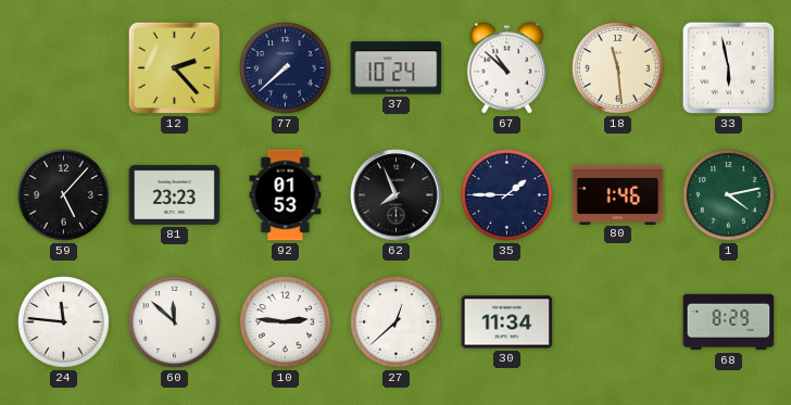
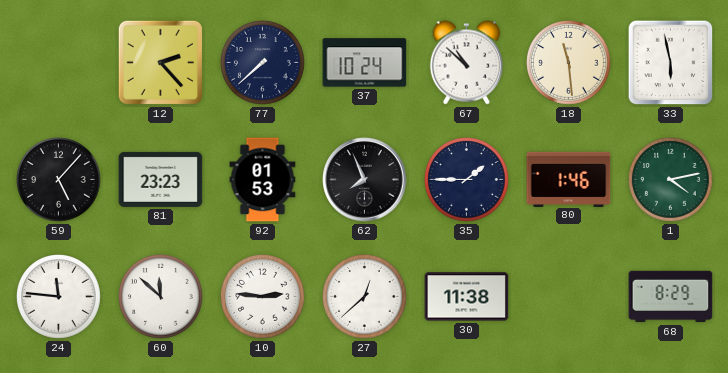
30: 11:34 -> 11:38 (467, 297)
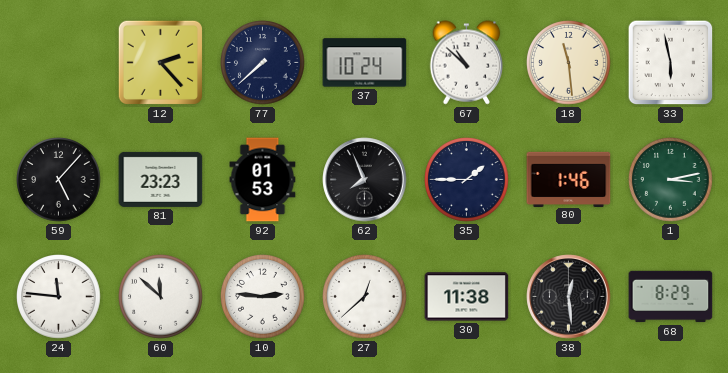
1: 4:13 -> 3:13 (671, 180)
38: none -> 12:29 (569, 297)
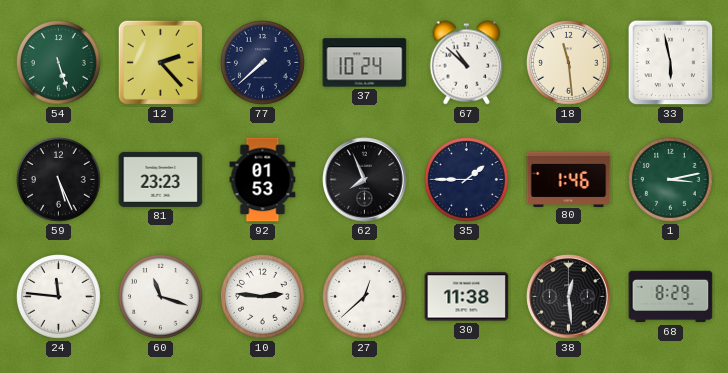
54: none -> 5:27 (59, 63)
59: 5:07 -> 5:26 (59, 180)
60: 11:52 -> 11:18 (161, 297)
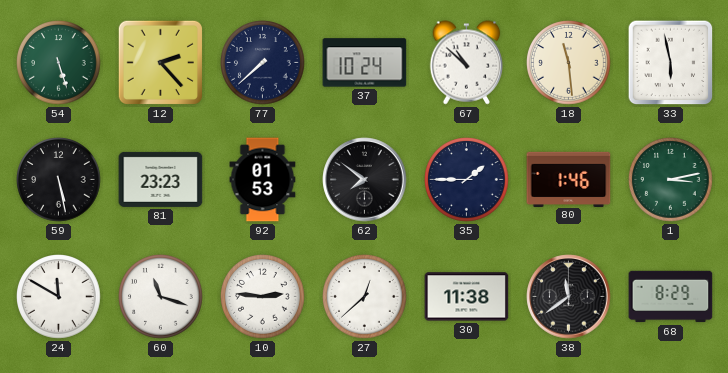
59: 5:26 -> 5:28 (59, 180)
62: 7:56 -> 7:51 (365, 180)
24: 11:46 -> 11:50 (59, 297)
38: 12:29 -> 11:39 (569, 297)
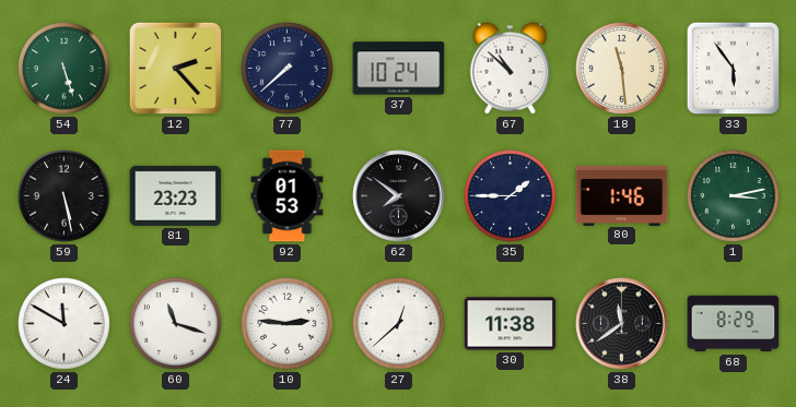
33: 5:58 -> 5:54 (734, 69)
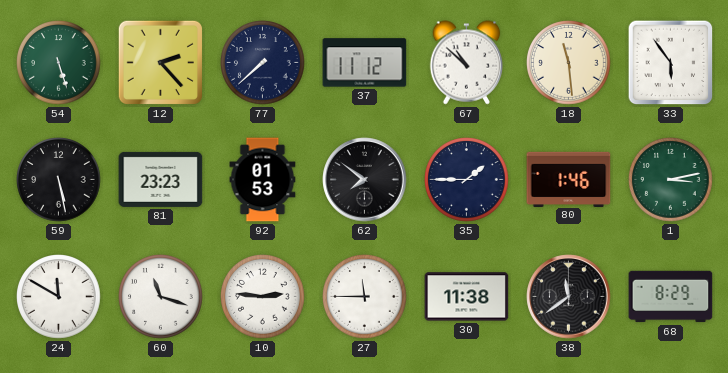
37: 10:24 -> 11:12 (365, 63)
27: 12:38 -> 11:45 (365, 297)
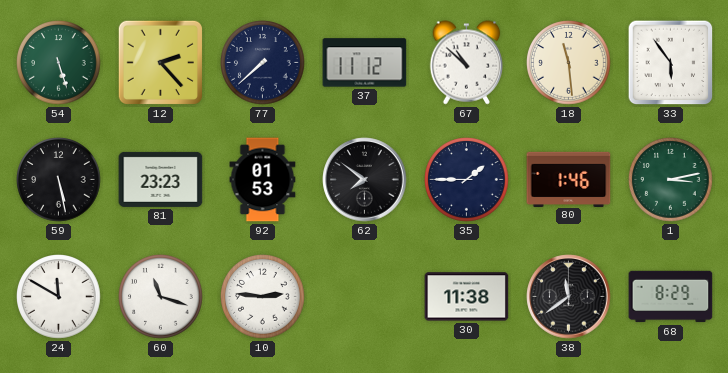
27: 11:45 -> none (365, 297)
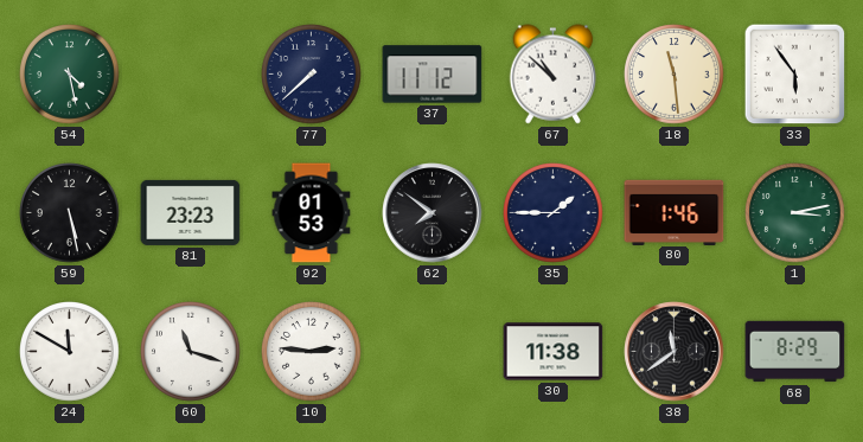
54: 5:27 -> 4:28 (70, 75)
12: 2:23 -> none (160, 62)
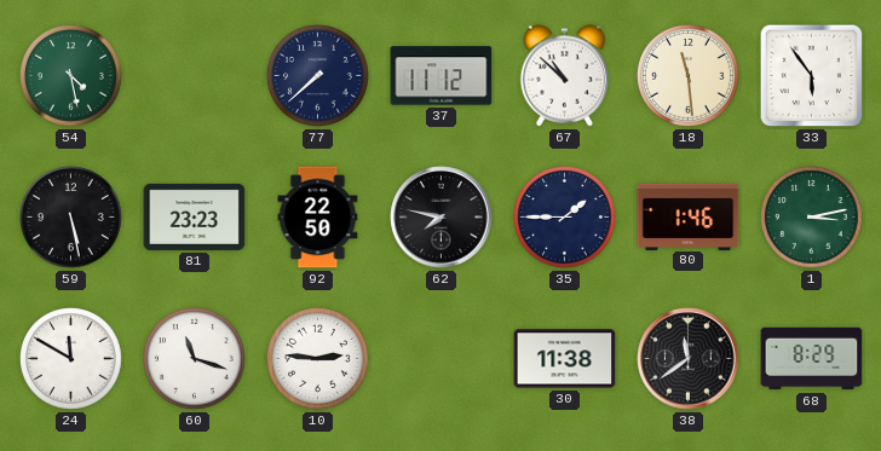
92: 01:53 -> 22:50 (318, 218)
62: 7:51 -> 7:47 (442, 218)
